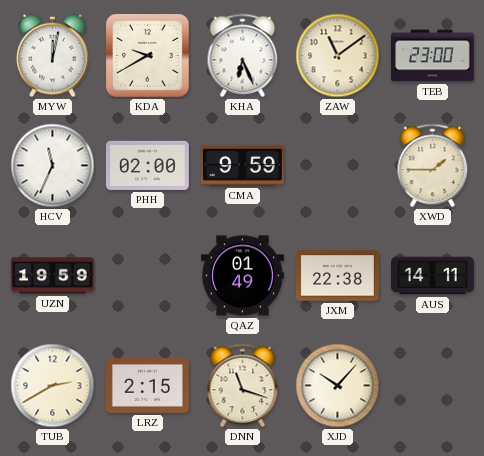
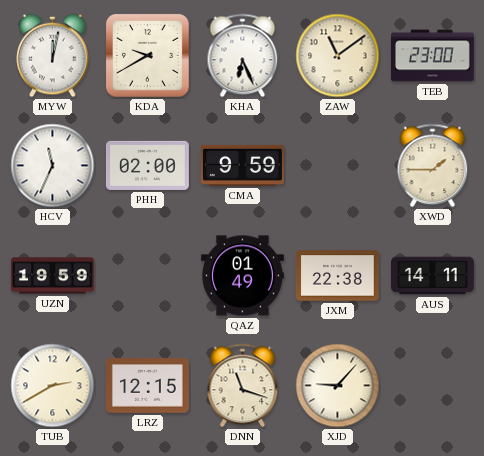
LRZ: 2:15 -> 12:15 (147, 386)
XJD: 10:07 -> 9:07 (338, 386)
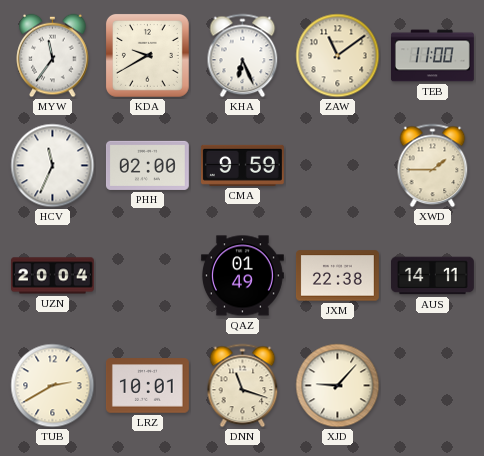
MYW: 12:02 -> 11:36 (53, 56)
TEB: 23:00 -> 11:00 (433, 56)
UZN: 19:59 -> 20:04 (52, 276)
LRZ: 12:15 -> 10:01 (147, 386)
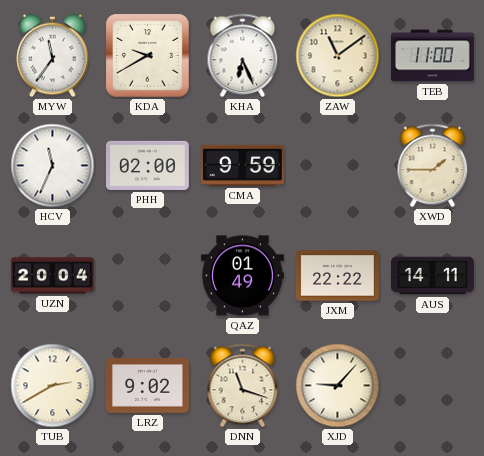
JXM: 22:38 -> 22:22 (337, 276)
LRZ: 10:01 -> 9:02 (147, 386)
